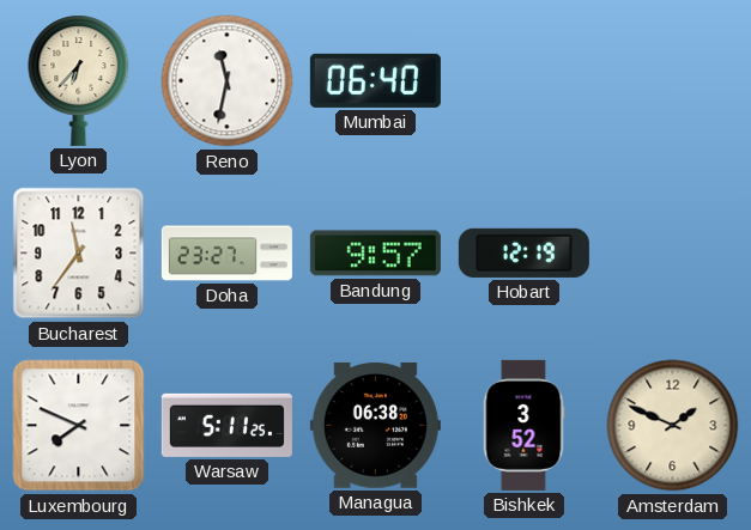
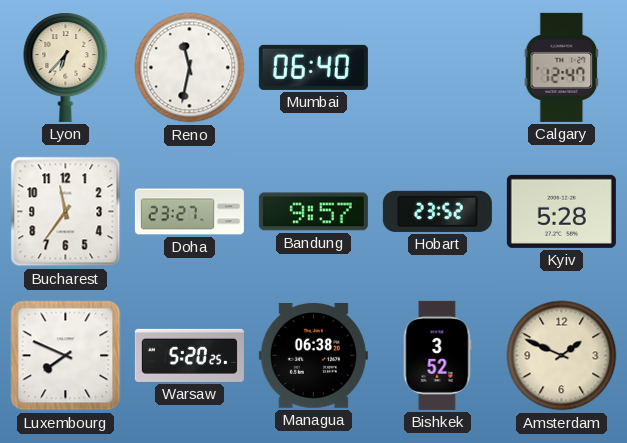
Calgary: none -> 12:47 (562, 67)
Hobart: 12:19 -> 23:52 (437, 211)
Kyiv: none -> 5:28 (561, 211)
Warsaw: 5:11 -> 5:20 (189, 355)
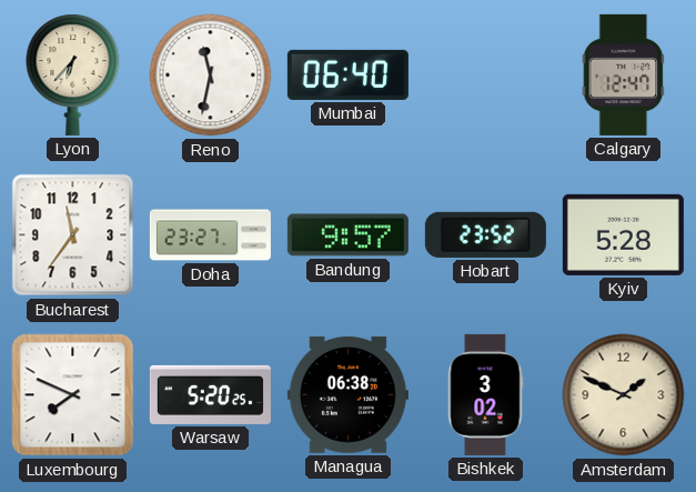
Bishkek: 3:52 -> 3:02 (485, 394)
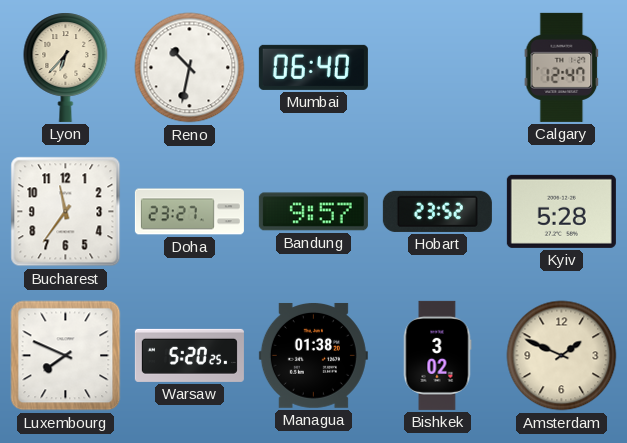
Reno: 11:32 -> 10:32 (190, 68)
Managua: 06:38 -> 01:38 (313, 355)
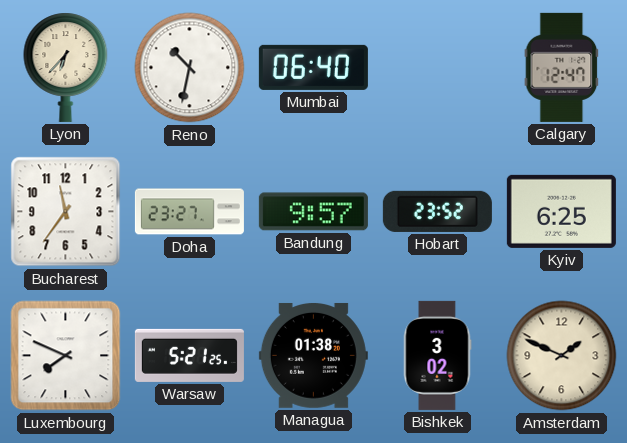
Kyiv: 5:28 -> 6:25 (561, 211)
Warsaw: 5:20 -> 5:21 (189, 355)
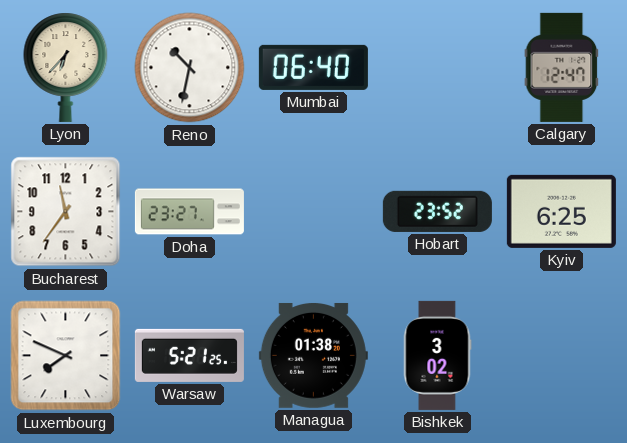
Bandung: 9:57 -> none (313, 212)
Amsterdam: 1:49 -> none (562, 356)
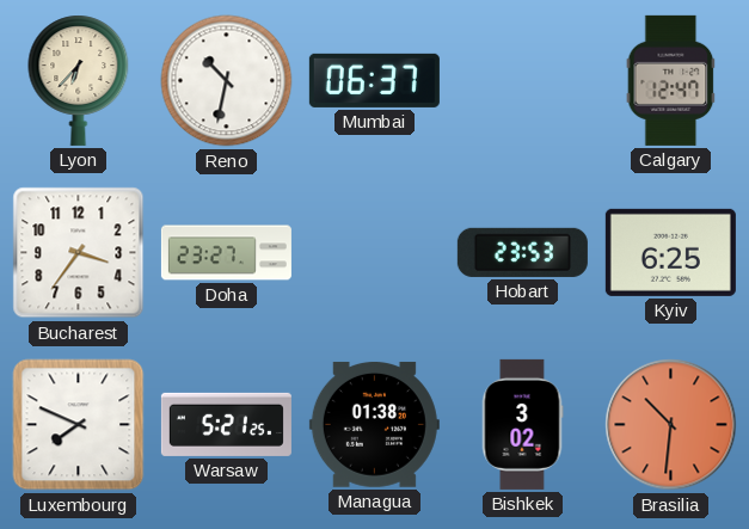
Mumbai: 06:40 -> 06:37 (374, 80)
Bucharest: 11:36 -> 3:36 (79, 253)
Hobart: 23:52 -> 23:53 (522, 252)
Brasilia: none -> 10:31 (671, 425)
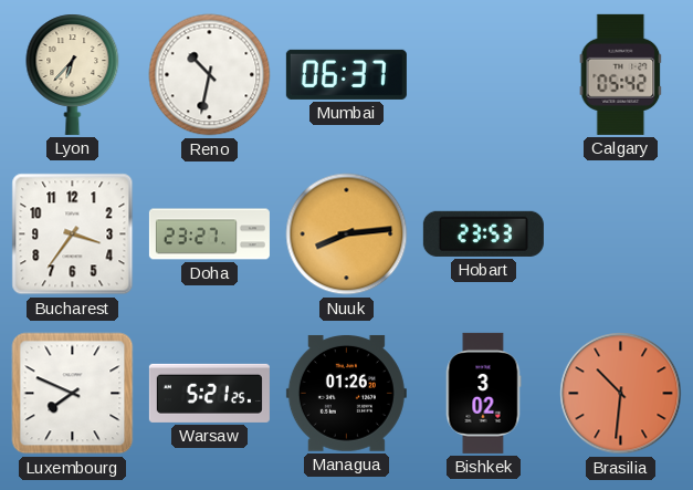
Calgary: 12:47 -> 05:42 (621, 74)
Nuuk: none -> 8:14 (347, 234)
Kyiv: 6:25 -> none (670, 252)
Managua: 01:38 -> 01:26 (346, 393)
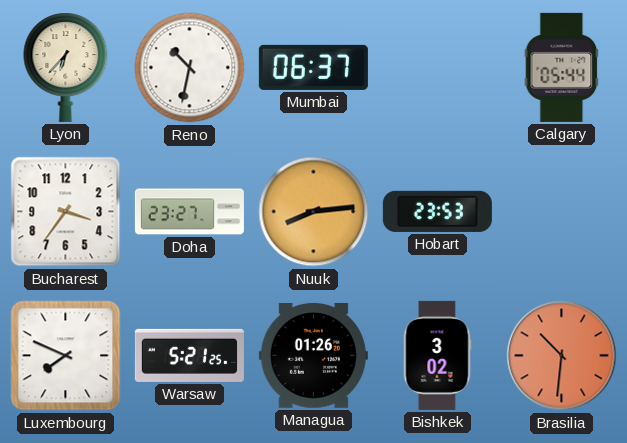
Calgary: 05:42 -> 05:44 (562, 67)
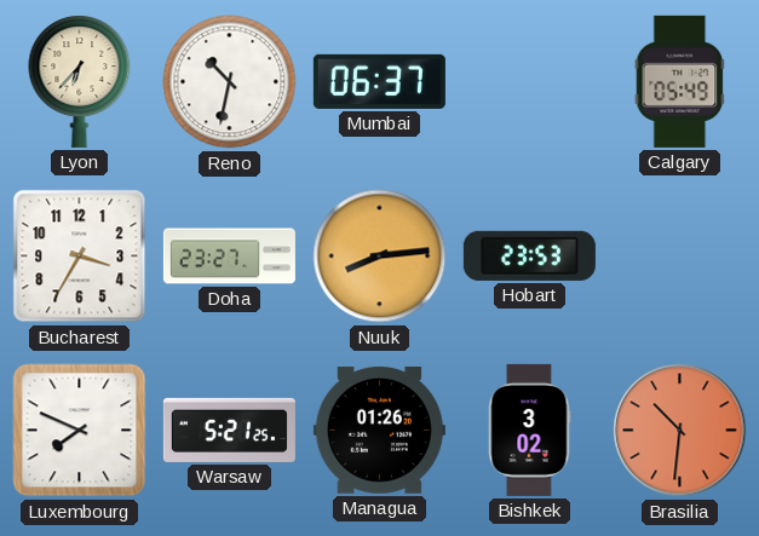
Calgary: 05:44 -> 05:49 (680, 81)
Bucharest: 3:36 -> 3:35 (80, 257)
